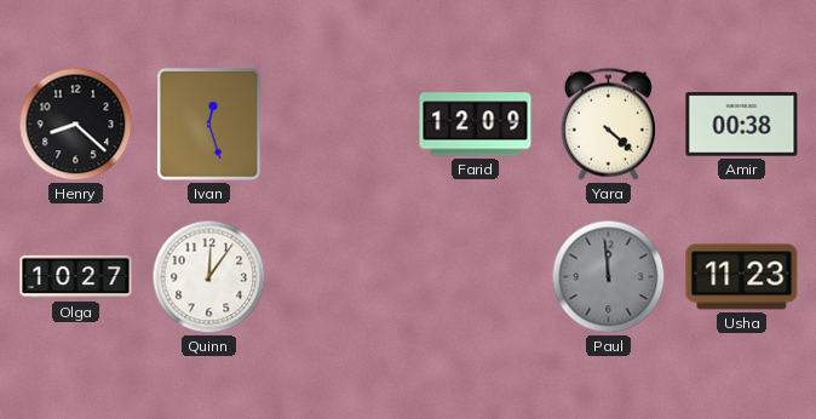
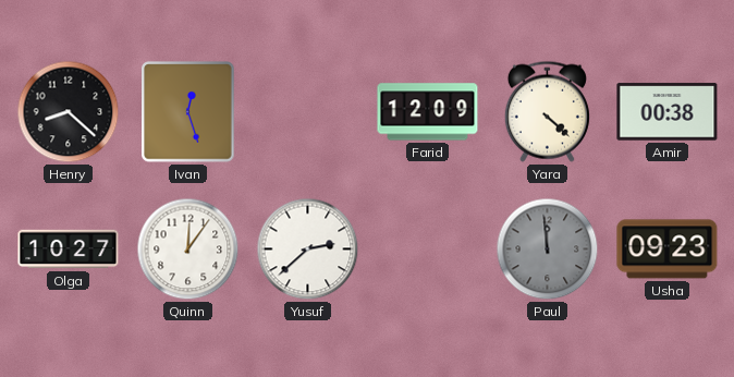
Yusuf: none -> 2:38 (308, 250)
Usha: 11:23 -> 09:23 (668, 250)
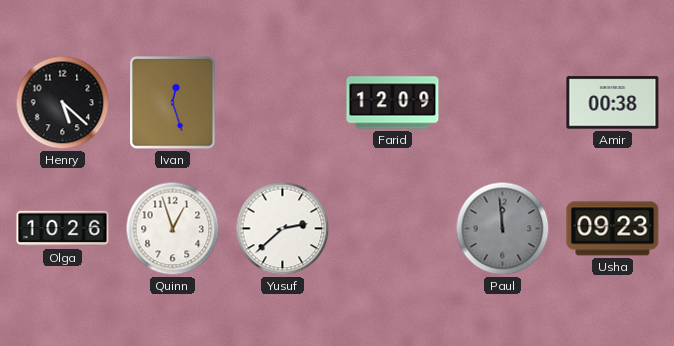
Henry: 8:22 -> 5:22 (63, 103)
Yara: 4:22 -> none (547, 111)
Olga: 10:27 -> 10:26 (63, 229)
Quinn: 12:06 -> 12:57 (173, 229)
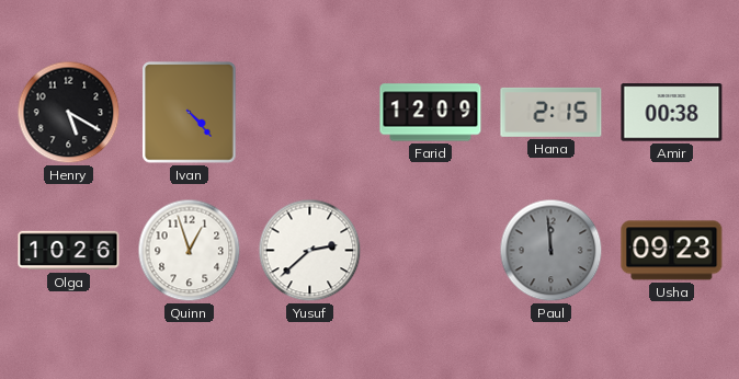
Henry: 5:22 -> 5:20 (69, 113)
Ivan: 12:27 -> 4:23 (190, 113)
Hana: none -> 2:15 (552, 112)
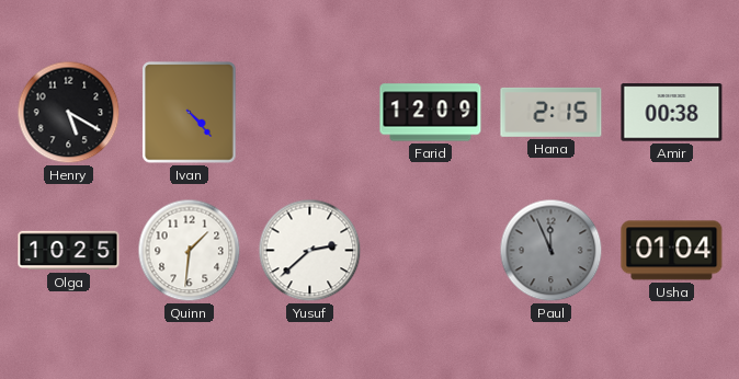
Olga: 10:26 -> 10:25 (69, 251)
Quinn: 12:57 -> 1:31 (190, 251)
Paul: 11:59 -> 11:56 (552, 251)
Usha: 09:23 -> 01:04 (672, 251)
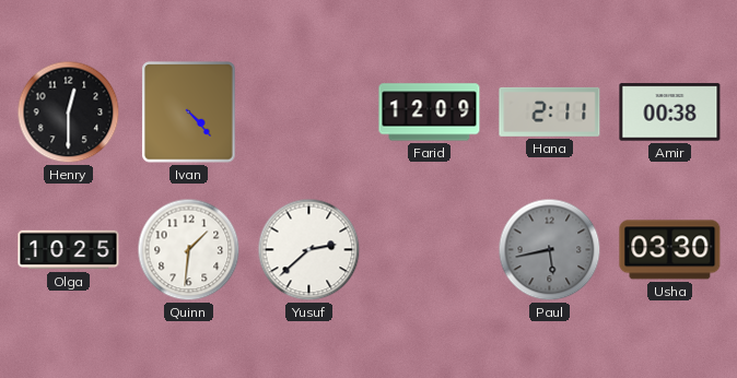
Henry: 5:20 -> 12:30 (69, 113)
Hana: 2:15 -> 2:11 (550, 111)
Paul: 11:56 -> 5:43 (550, 250)
Usha: 01:04 -> 03:30 (670, 250)
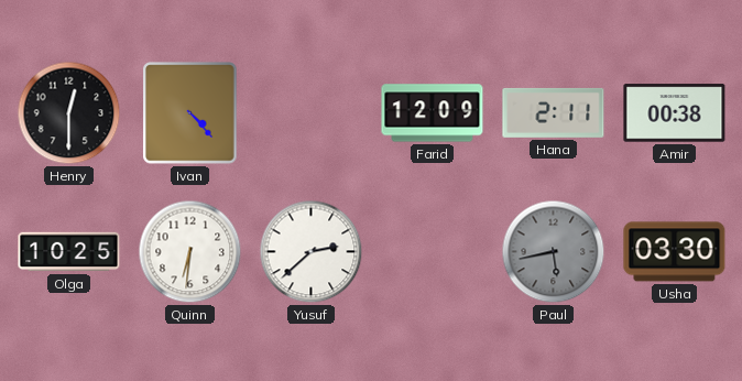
Quinn: 1:31 -> 6:31 (190, 252)
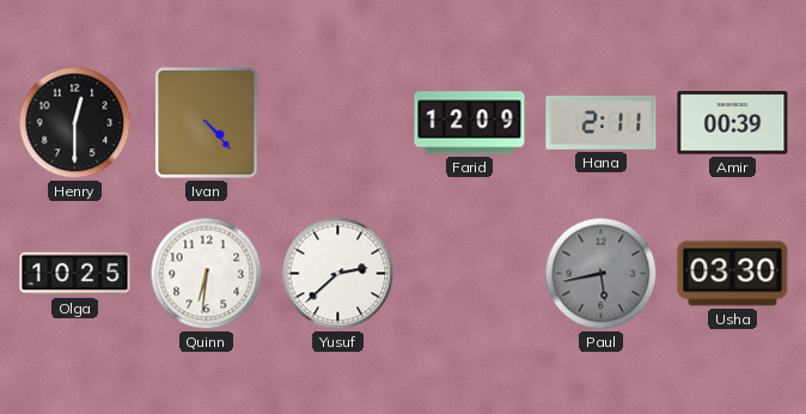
Amir: 00:38 -> 00:39 (733, 123)
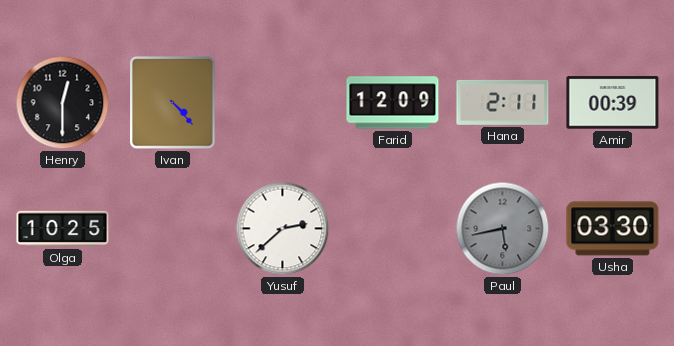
Quinn: 6:31 -> none (207, 274)
